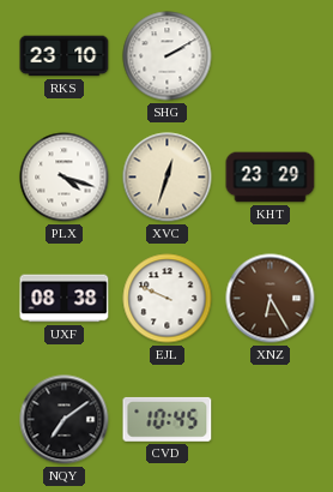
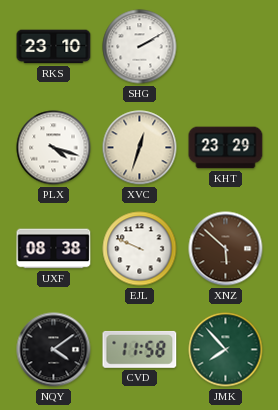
XNZ: 6:25 -> 5:52 (226, 249)
NQY: 7:09 -> 4:09 (54, 350)
CVD: 10:45 -> 11:58 (140, 349)
JMK: none -> 7:53 (226, 350)
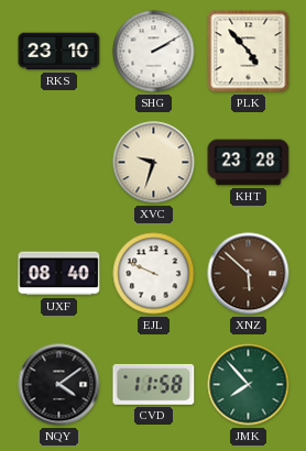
PLK: none -> 4:53 (249, 52)
PLX: 4:18 -> none (54, 148)
XVC: 12:33 -> 9:33 (154, 163)
KHT: 23:29 -> 23:28 (249, 163)
UXF: 08:38 -> 08:40 (59, 274)
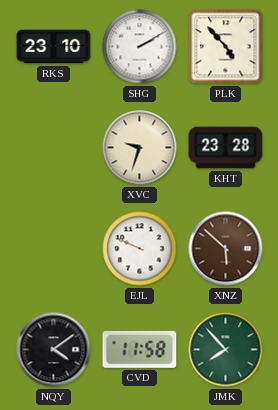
UXF: 08:40 -> none (59, 274)
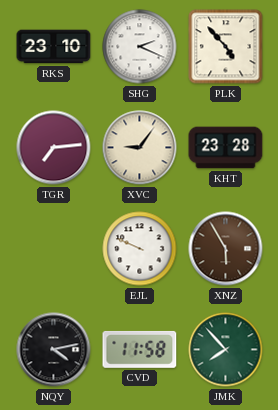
SHG: 2:10 -> 2:19 (140, 47)
TGR: none -> 7:14 (54, 148)
XVC: 9:33 -> 9:06 (140, 148)
XNZ: 5:52 -> 5:55 (226, 249)
NQY: 4:09 -> 4:13 (54, 350)
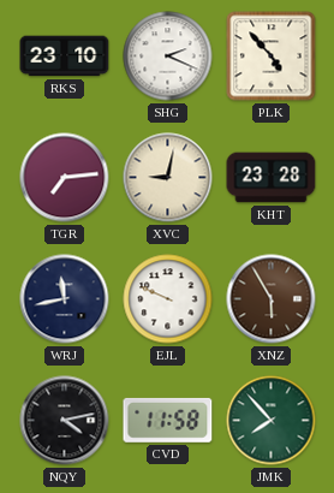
XVC: 9:06 -> 9:02 (168, 178)
WRJ: none -> 11:43 (65, 299)
